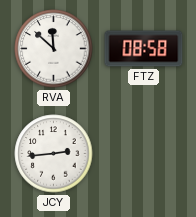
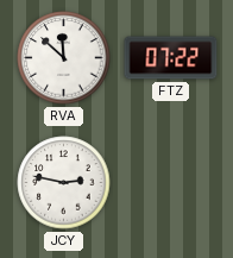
FTZ: 08:58 -> 07:22 (171, 58)
JCY: 2:44 -> 2:47 (64, 183)
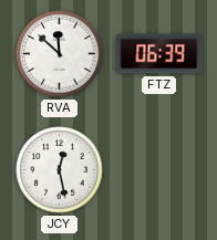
FTZ: 07:22 -> 06:39 (159, 54)
JCY: 2:47 -> 12:28 (60, 170)
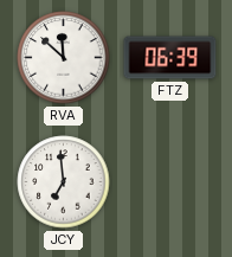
JCY: 12:28 -> 6:59 (64, 182)
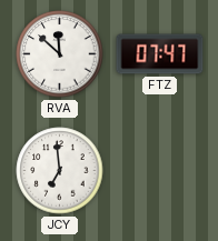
FTZ: 06:39 -> 07:47 (160, 54)
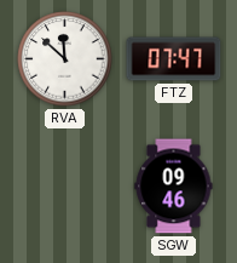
JCY: 6:59 -> none (60, 171)
SGW: none -> 09:46 (174, 187)
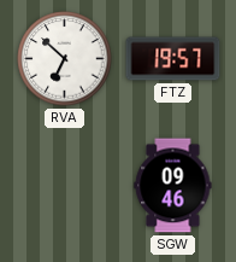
RVA: 11:52 -> 6:52 (65, 59)
FTZ: 07:47 -> 19:57 (173, 59)
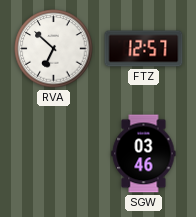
FTZ: 19:57 -> 12:57 (144, 49)
SGW: 09:46 -> 03:46 (144, 154)
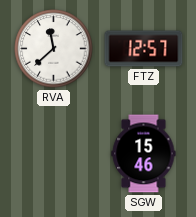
RVA: 6:52 -> 11:38 (54, 49)
SGW: 03:46 -> 15:46 (144, 154)
